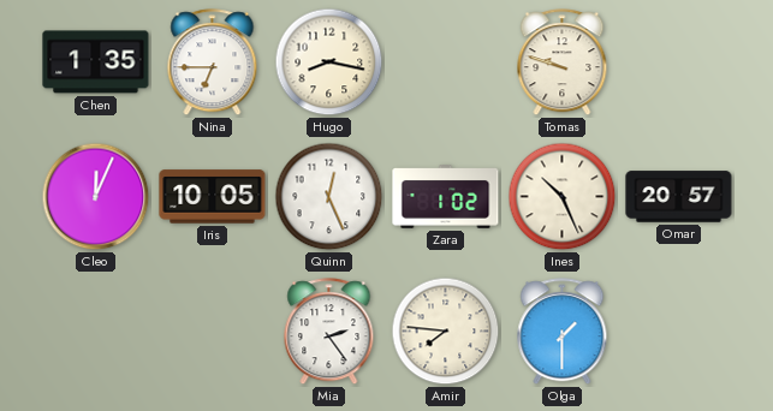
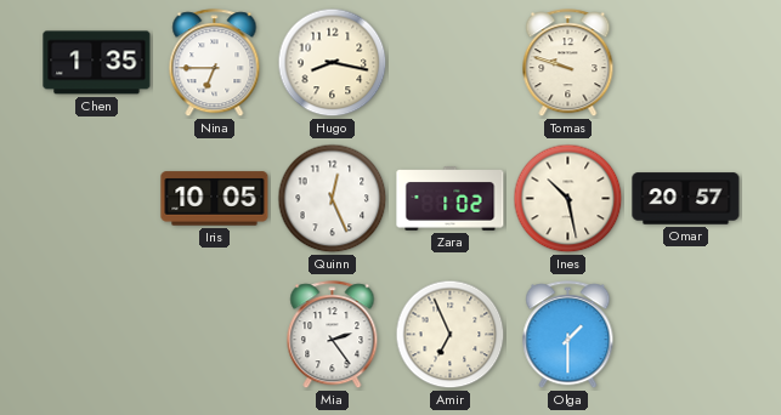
Cleo: 12:04 -> none (96, 197)
Ines: 10:26 -> 10:28 (568, 199)
Amir: 7:46 -> 6:56 (451, 335)
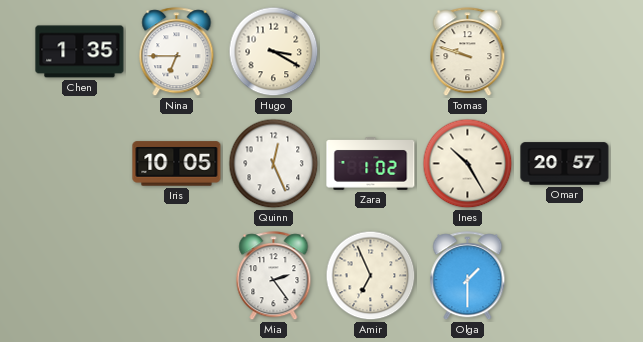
Hugo: 8:17 -> 3:20 (274, 52)
Ines: 10:28 -> 10:25 (468, 164)
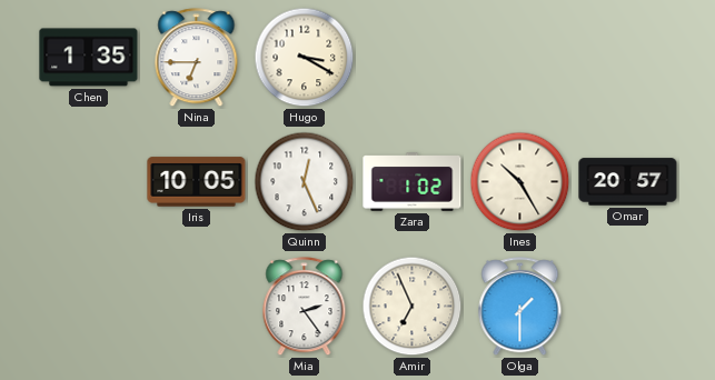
Tomas: 9:48 -> none (468, 52)
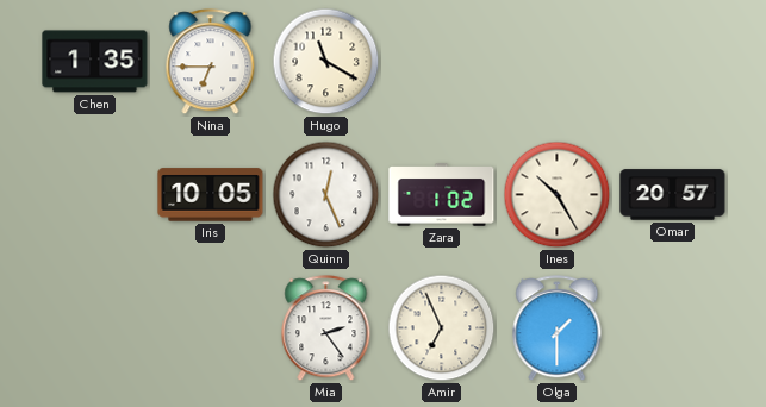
Hugo: 3:20 -> 11:20 (326, 62)
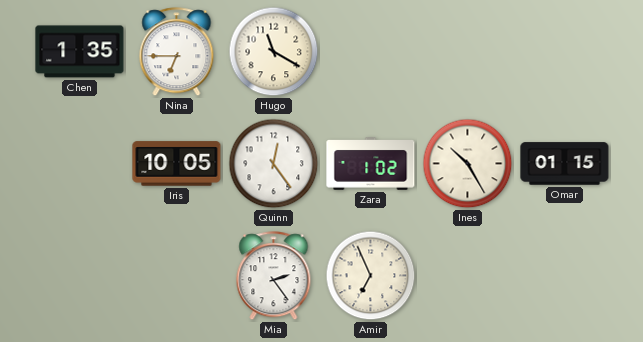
Quinn: 12:26 -> 12:24 (274, 164)
Omar: 20:57 -> 01:15 (565, 164)
Olga: 1:30 -> none (558, 328)
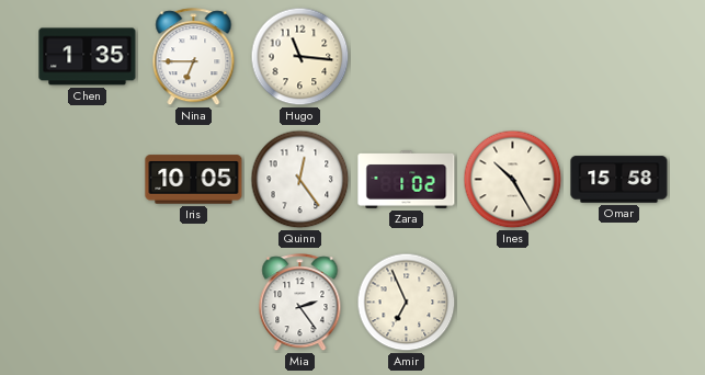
Hugo: 11:20 -> 11:16 (300, 57)
Omar: 01:15 -> 15:58 (619, 180)
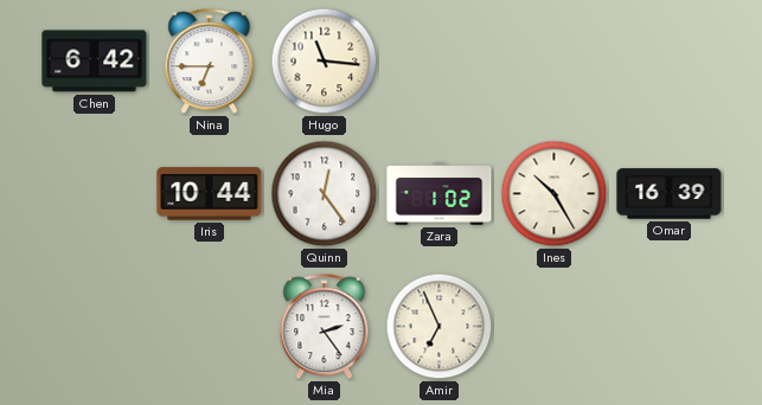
Chen: 1:35 -> 6:42 (95, 62)
Iris: 10:05 -> 10:44 (210, 194)
Omar: 15:58 -> 16:39 (670, 194)
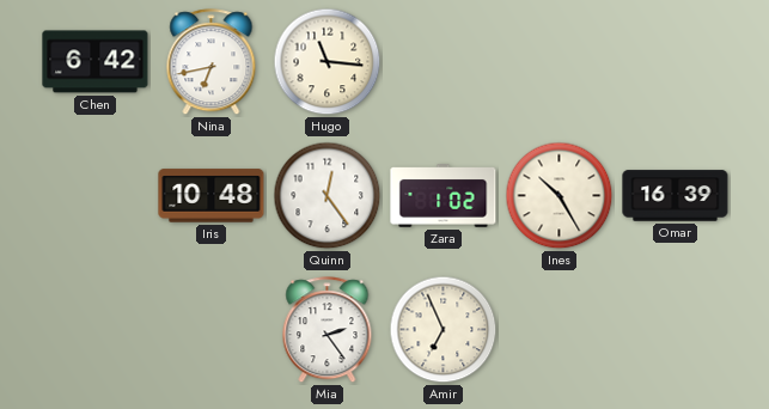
Nina: 6:45 -> 6:43 (212, 62)
Iris: 10:44 -> 10:48 (212, 196)
